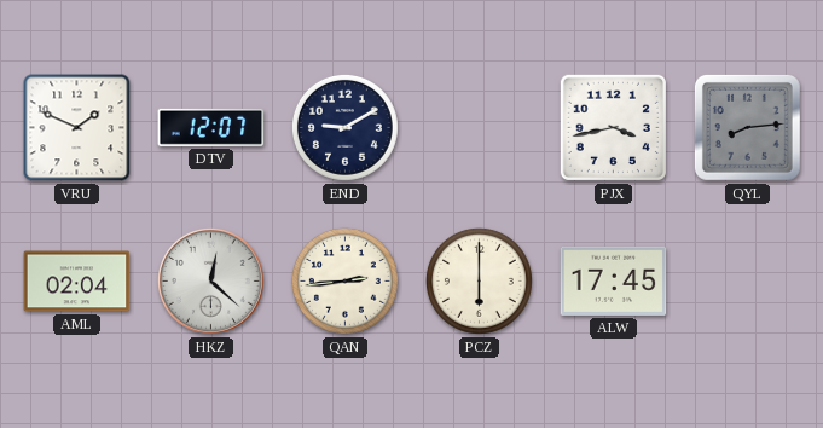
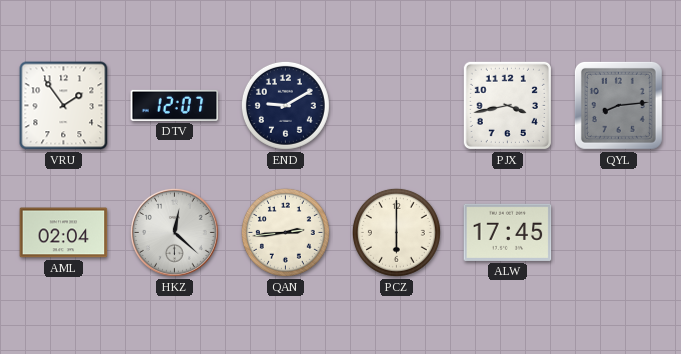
VRU: 1:49 -> 1:54 (64, 106)
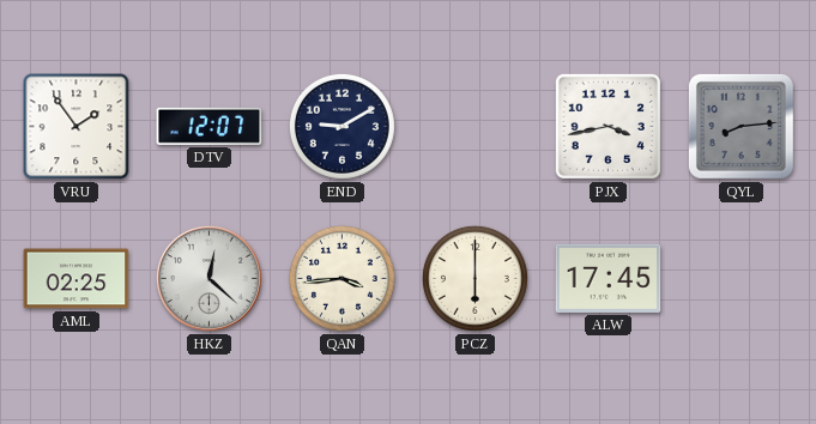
AML: 02:04 -> 02:25 (77, 279)
QAN: 2:44 -> 3:44 (341, 278)
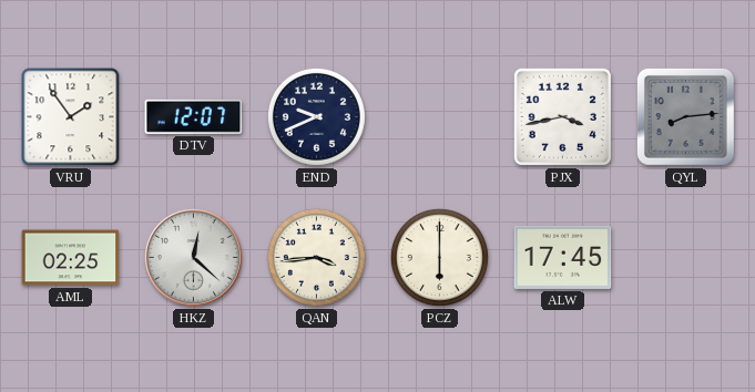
END: 9:10 -> 9:41 (316, 116)
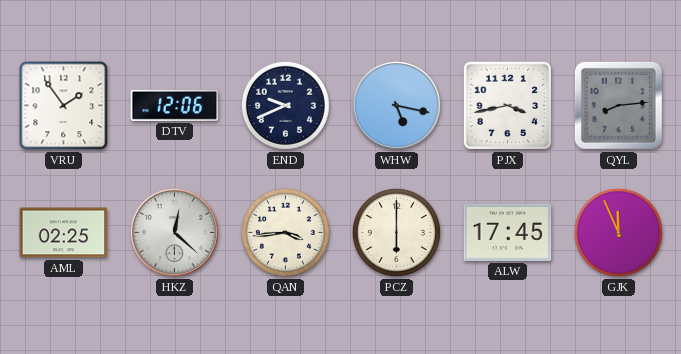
DTV: 12:07 -> 12:06 (175, 105)
WHW: none -> 5:17 (396, 105)
GJK: none -> 11:56 (618, 232)
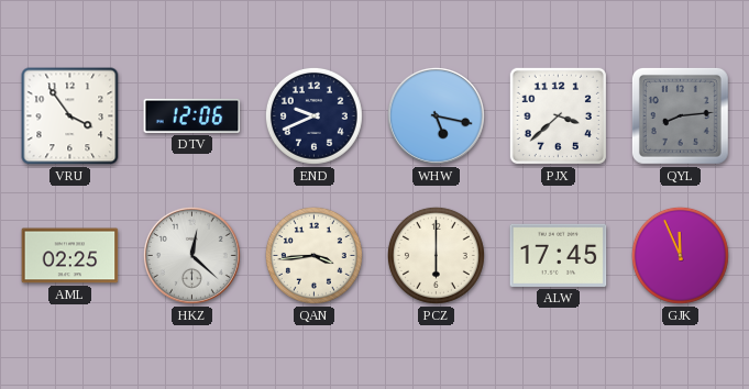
VRU: 1:54 -> 3:54 (70, 116)
PJX: 3:43 -> 3:38 (558, 115)
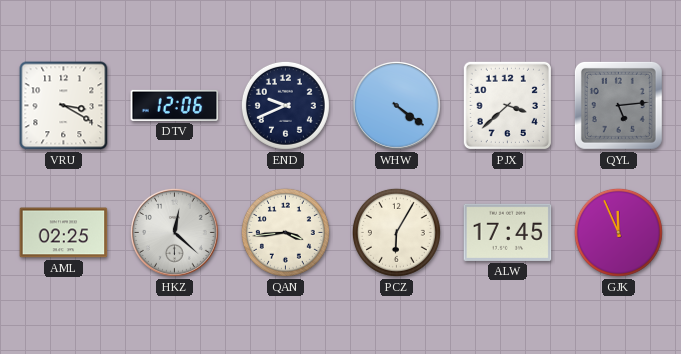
VRU: 3:54 -> 3:20 (64, 106)
WHW: 5:17 -> 4:21 (396, 105)
QYL: 8:14 -> 5:14 (618, 105)
PCZ: 6:00 -> 6:05 (396, 232)
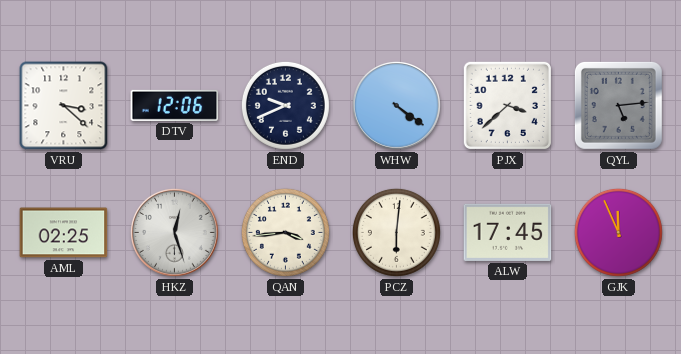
VRU: 3:20 -> 3:22 (64, 106)
HKZ: 12:22 -> 12:27 (174, 232)
PCZ: 6:05 -> 6:01 (396, 232)
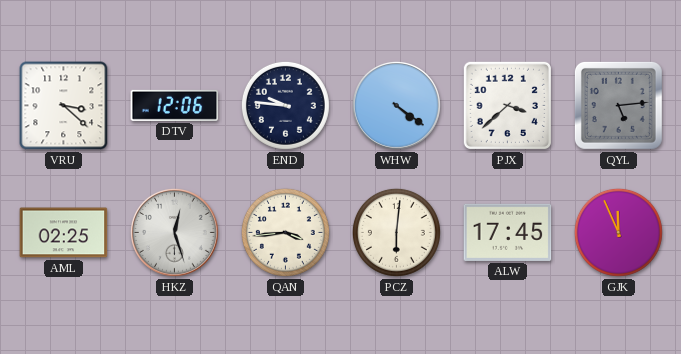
END: 9:41 -> 9:46 (285, 105)
